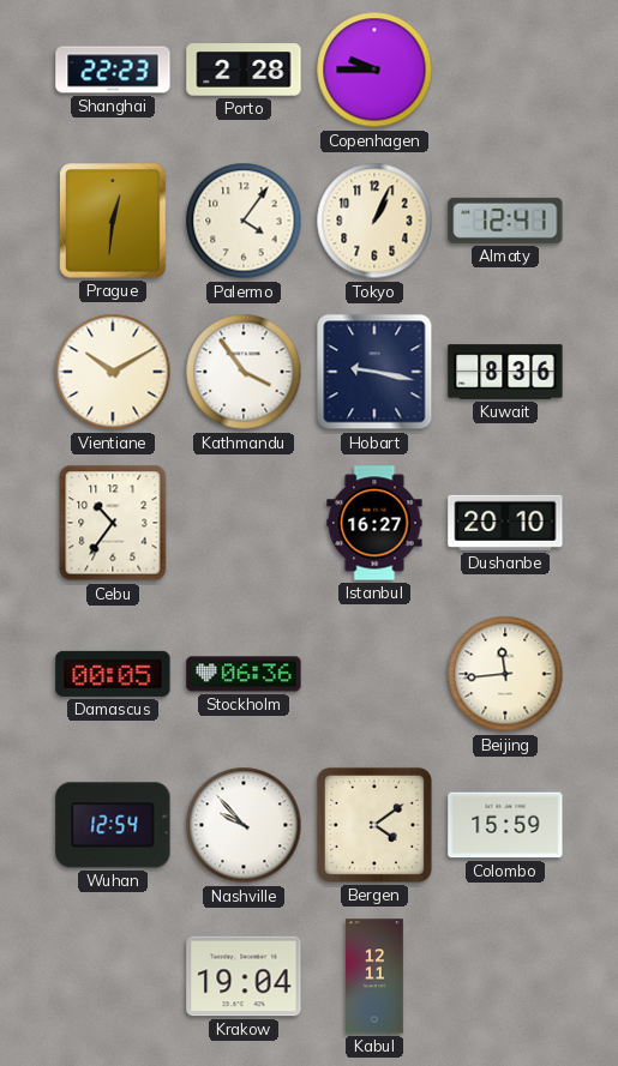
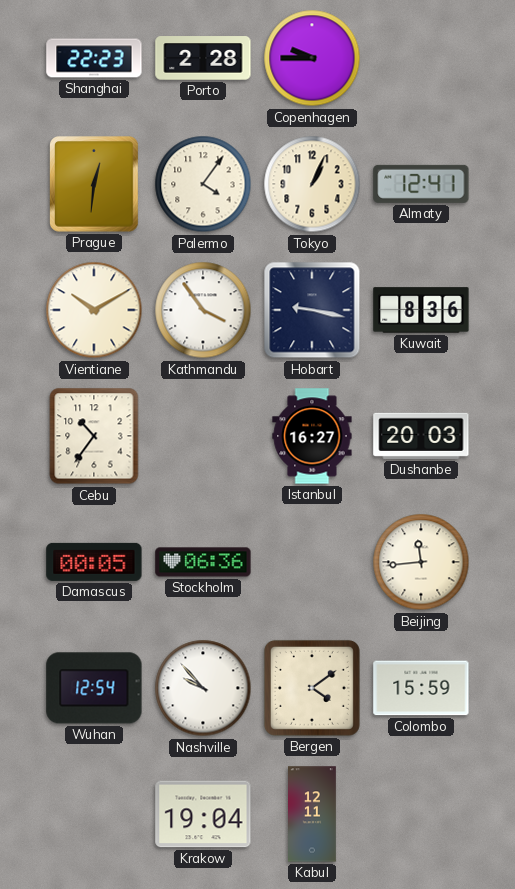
Dushanbe: 20:10 -> 20:03 (421, 436)
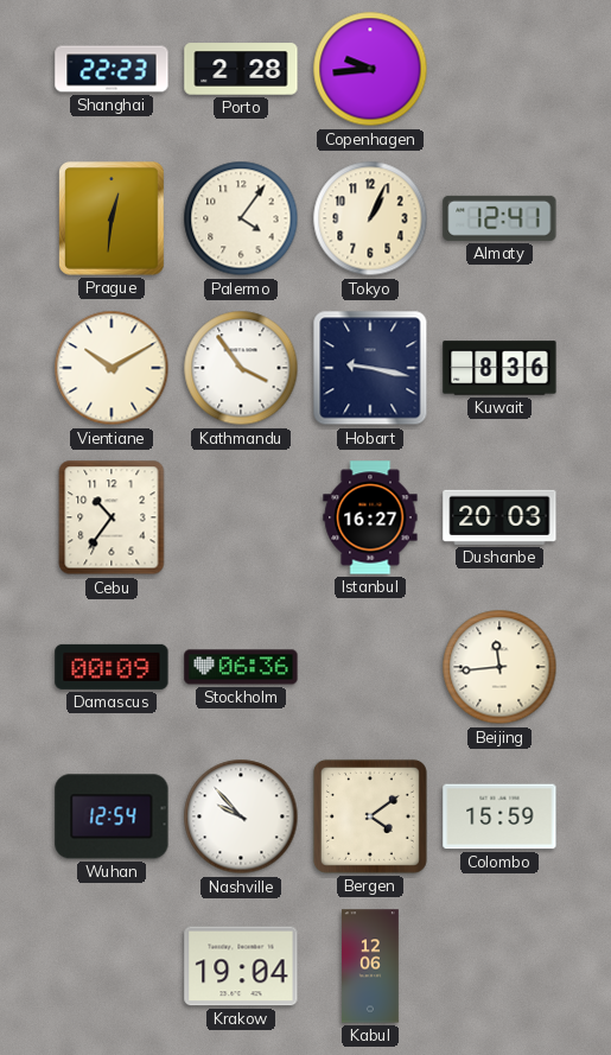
Copenhagen: 9:45 -> 9:44 (370, 69)
Damascus: 00:05 -> 00:09 (112, 667)
Kabul: 12:11 -> 12:06 (371, 966)
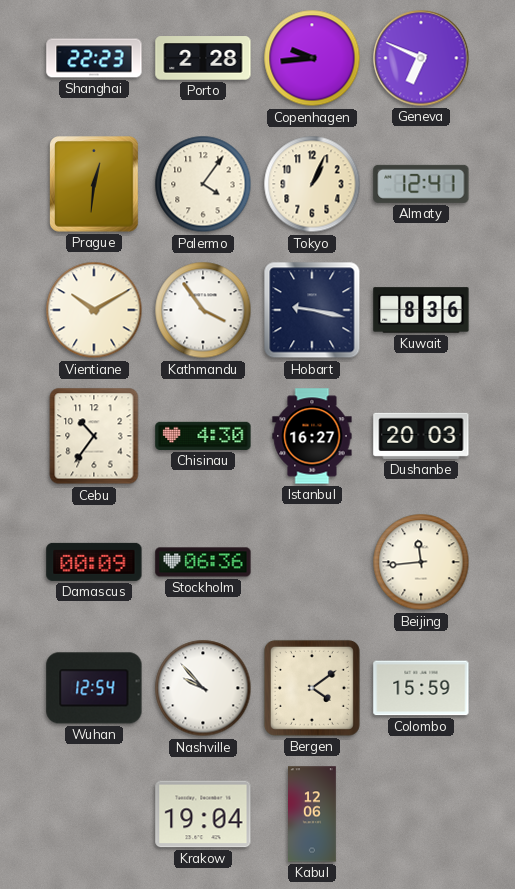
Geneva: none -> 6:49 (421, 58)
Chisinau: none -> 4:30 (203, 436)
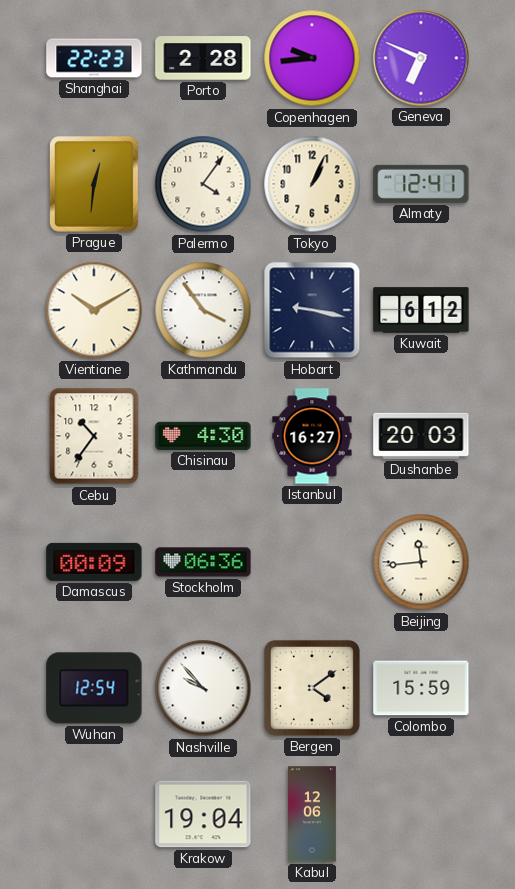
Kuwait: 8:36 -> 6:12 (421, 310)
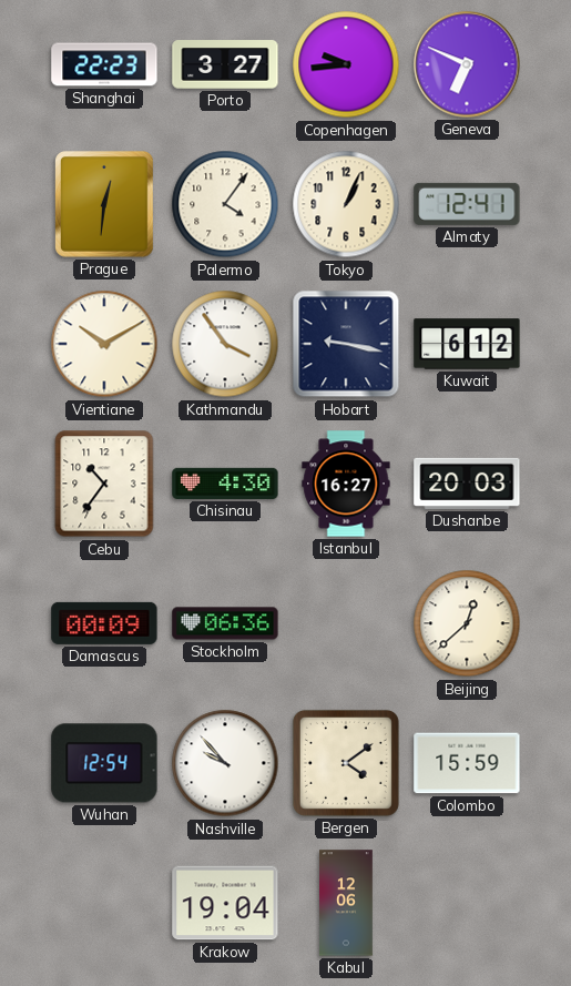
Porto: 2:28 -> 3:27 (225, 64)
Beijing: 11:44 -> 12:38 (467, 623)
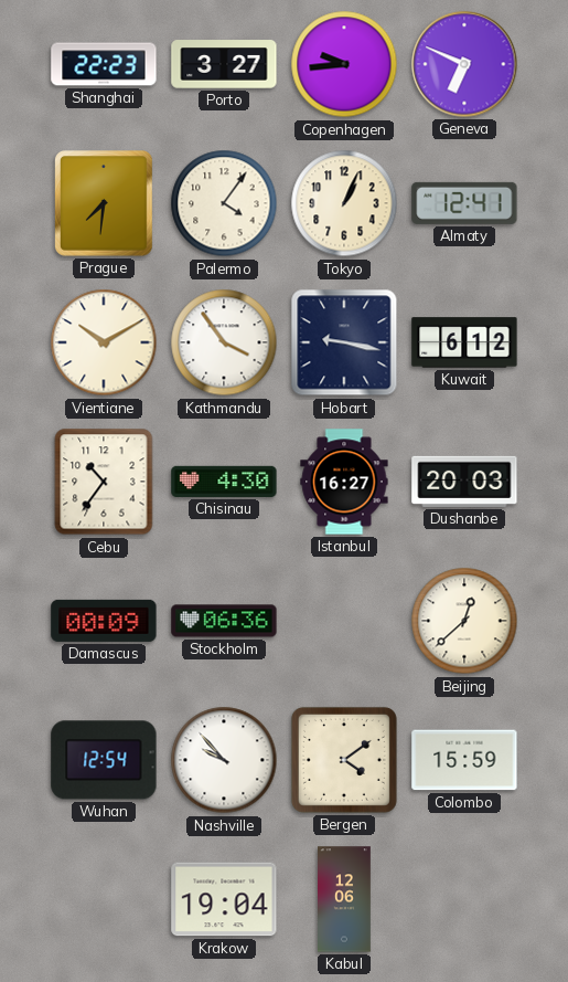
Prague: 12:31 -> 7:31 (105, 204)
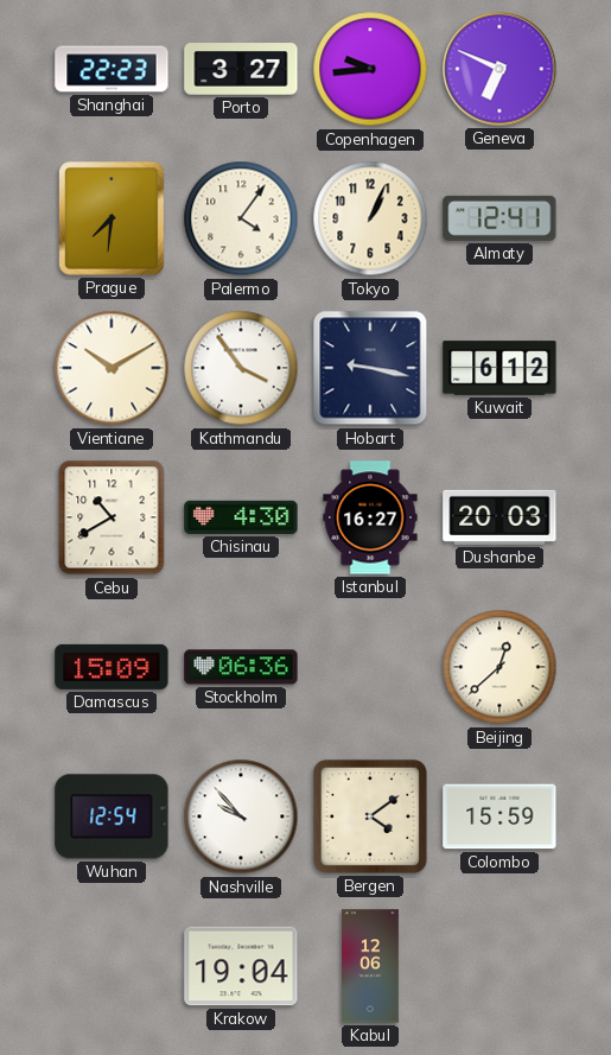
Cebu: 10:36 -> 10:40 (112, 517)
Damascus: 00:09 -> 15:09 (112, 667)
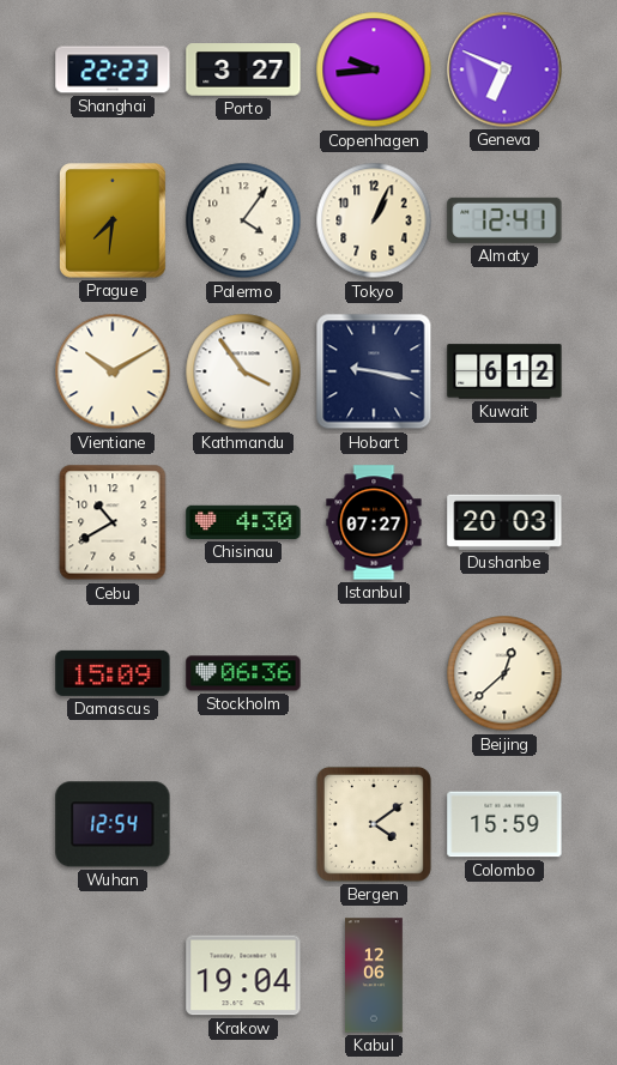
Istanbul: 16:27 -> 07:27 (374, 522)
Nashville: 9:53 -> none (241, 816)
